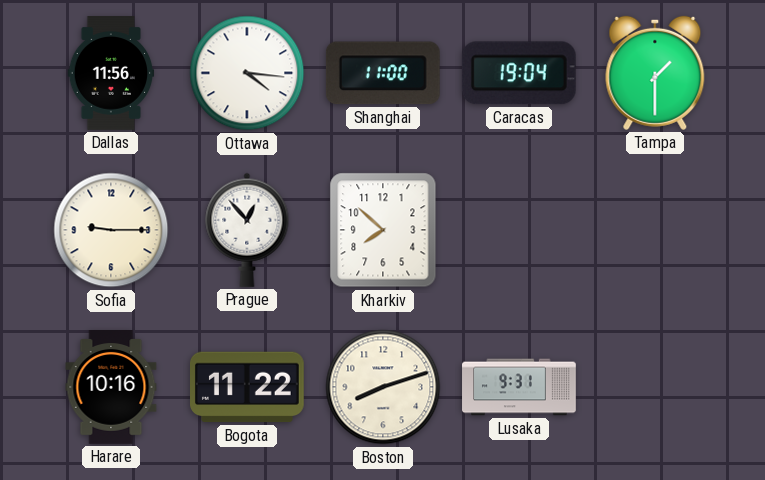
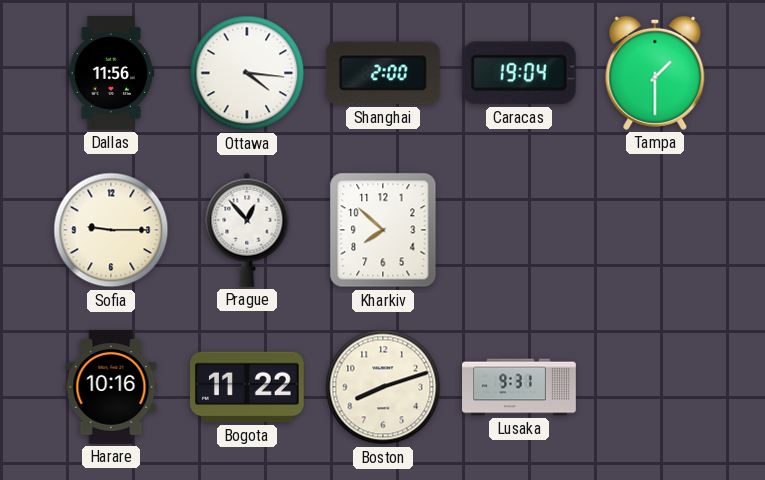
Shanghai: 11:00 -> 2:00 (383, 73)
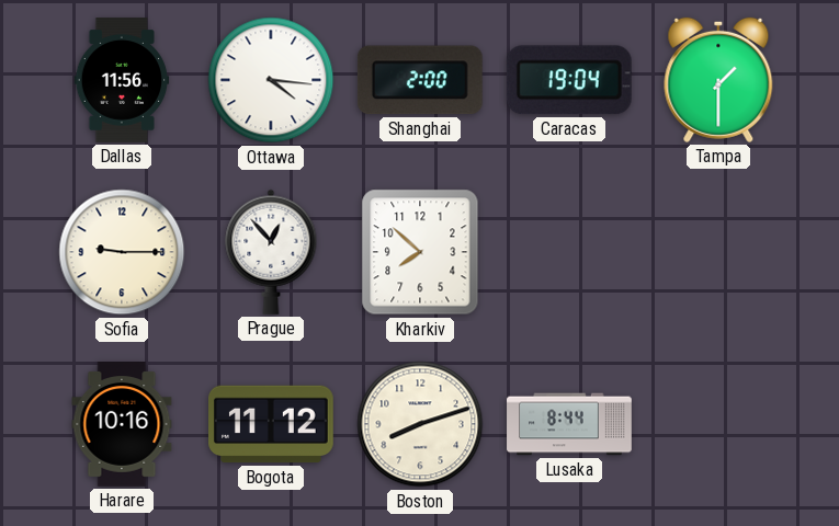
Bogota: 11:22 -> 11:12 (272, 424)
Lusaka: 9:31 -> 8:44 (569, 424)
